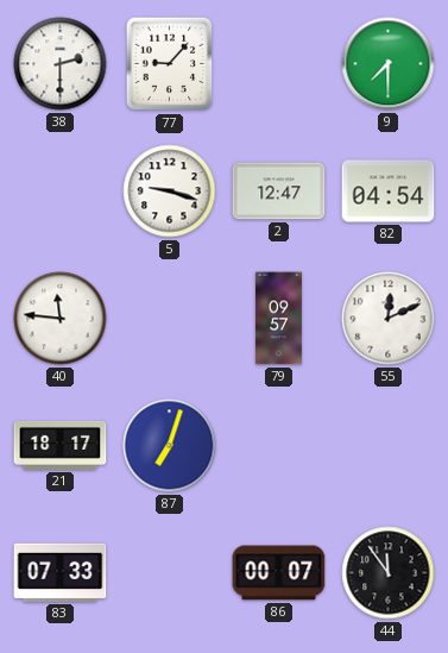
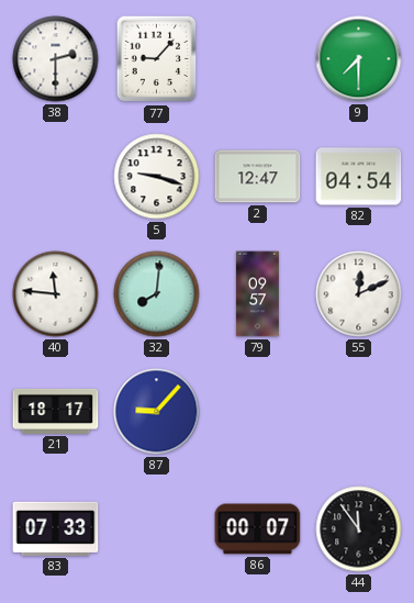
32: none -> 8:01 (157, 294)
87: 7:03 -> 9:07 (157, 412)
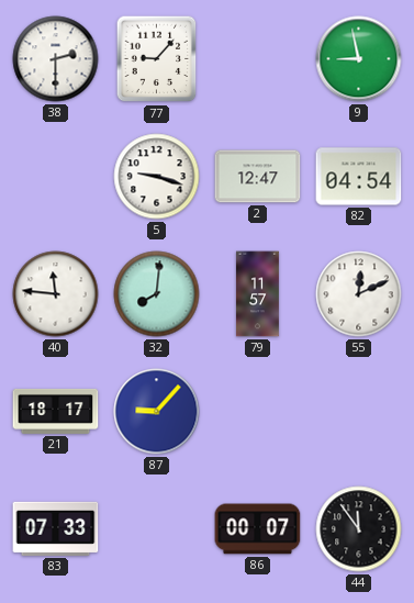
9: 7:30 -> 8:58 (359, 59)
79: 09:57 -> 11:57 (257, 294)
